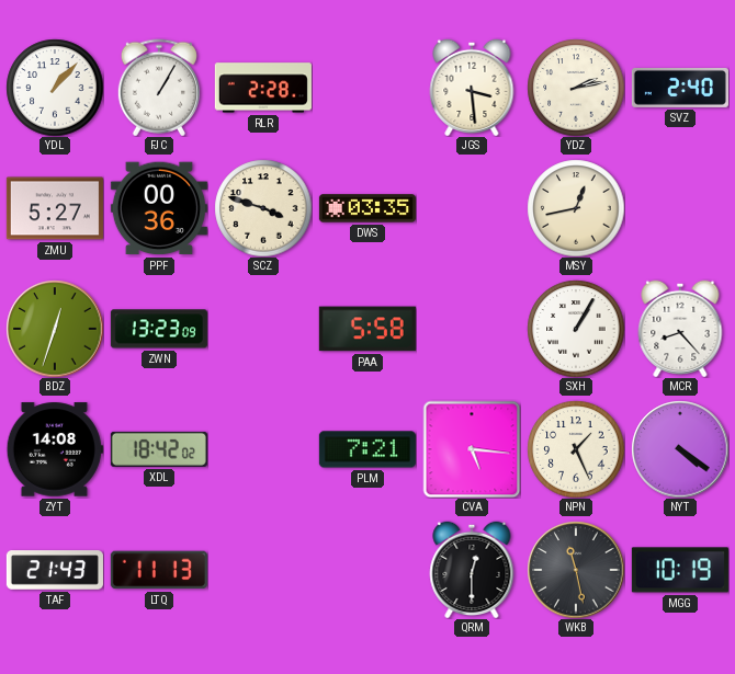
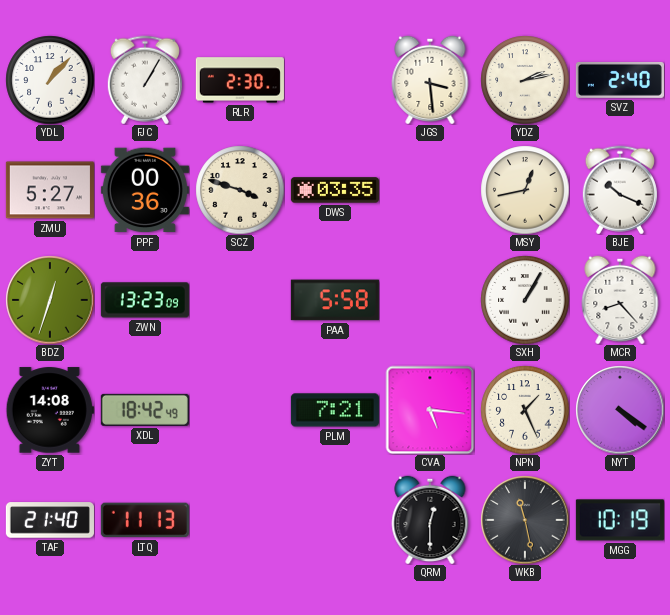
RLR: 2:28 -> 2:30 (240, 80)
BJE: none -> 10:19 (620, 190)
XDL: 18:42:02 -> 18:42:49 (145, 410)
TAF: 21:43 -> 21:40 (50, 520)
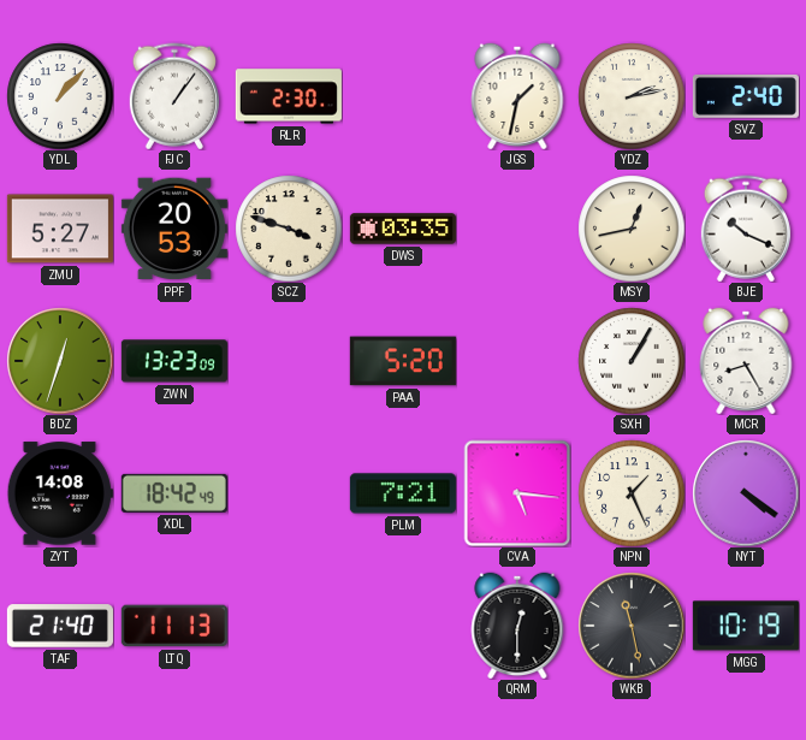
FJC: 1:05 -> 1:06 (174, 96)
JGS: 3:29 -> 1:32 (517, 96)
PPF: 00:36 -> 20:53 (174, 229)
PAA: 5:58 -> 5:20 (403, 361)
MCR: 8:23 -> 8:25 (746, 361)
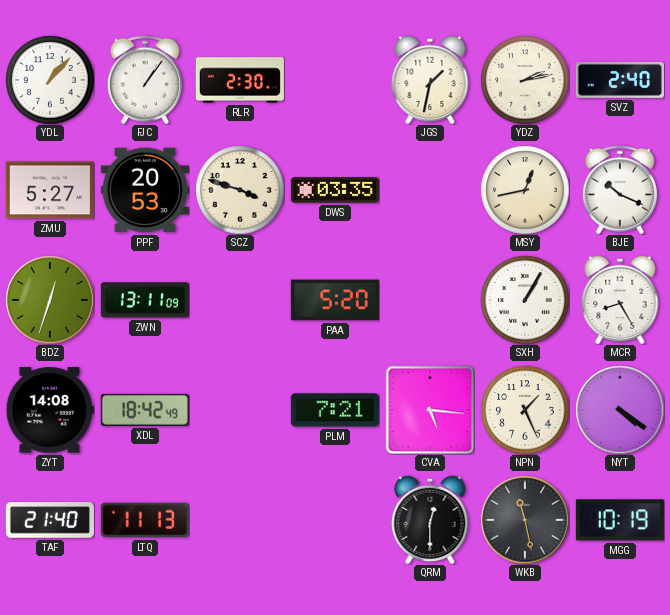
ZWN: 13:23 -> 13:11 (145, 300)
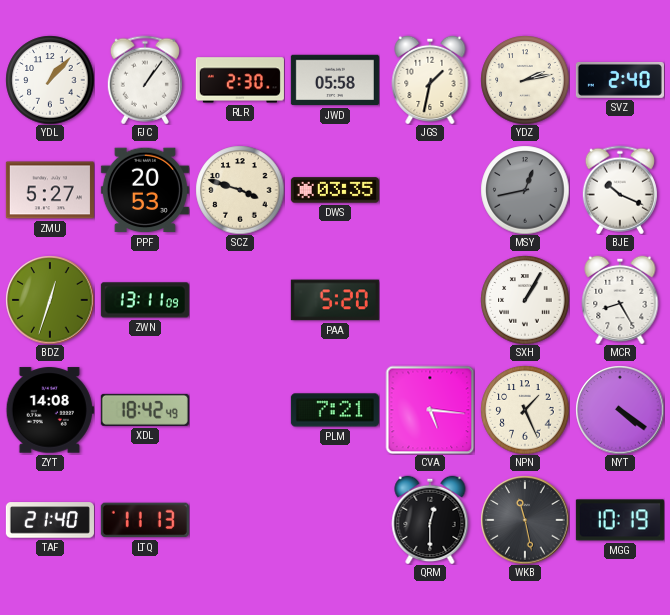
JWD: none -> 05:58 (335, 80)
MSY dial: cream -> grey (525, 190)
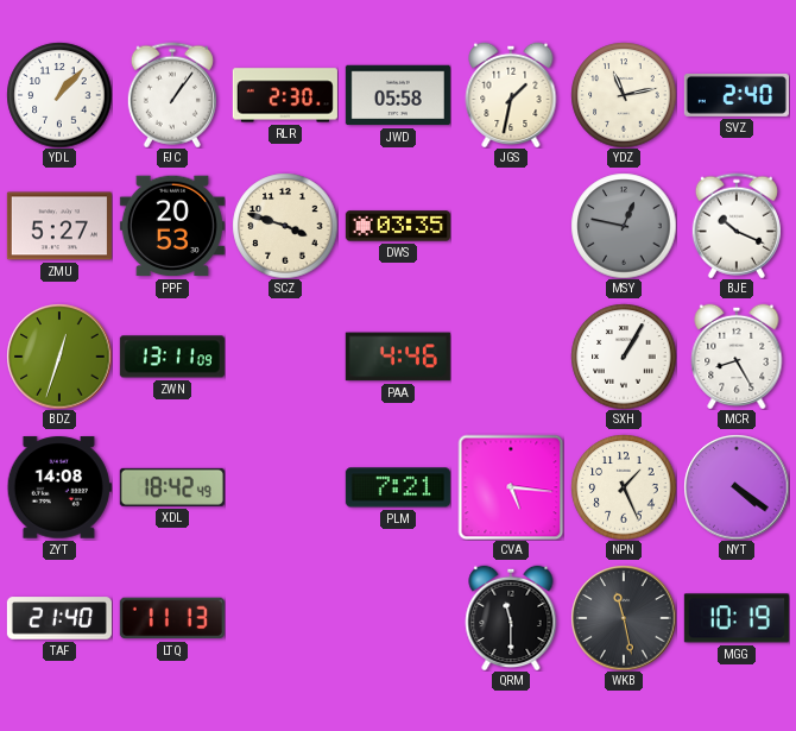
YDZ: 2:13 -> 11:13 (624, 95)
MSY: 12:43 -> 12:47 (624, 226)
PAA: 5:20 -> 4:46 (398, 357)
QRM: 12:30 -> 11:30 (511, 618)
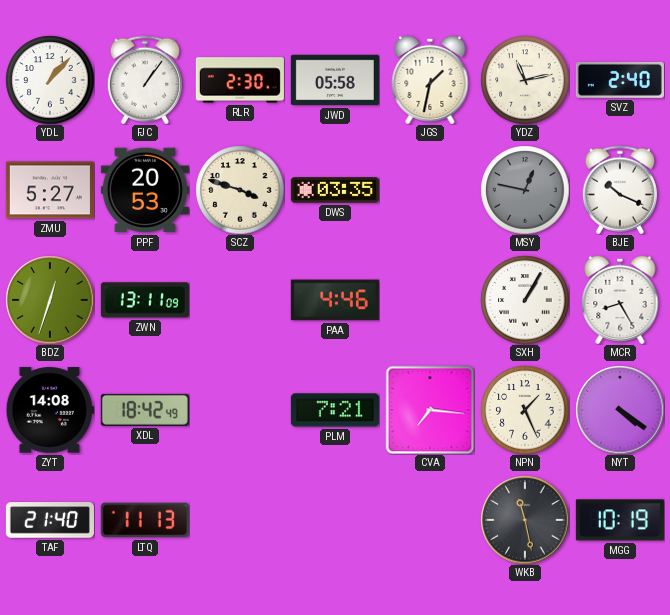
CVA: 5:16 -> 7:16 (430, 410)
QRM: 11:30 -> none (511, 618)
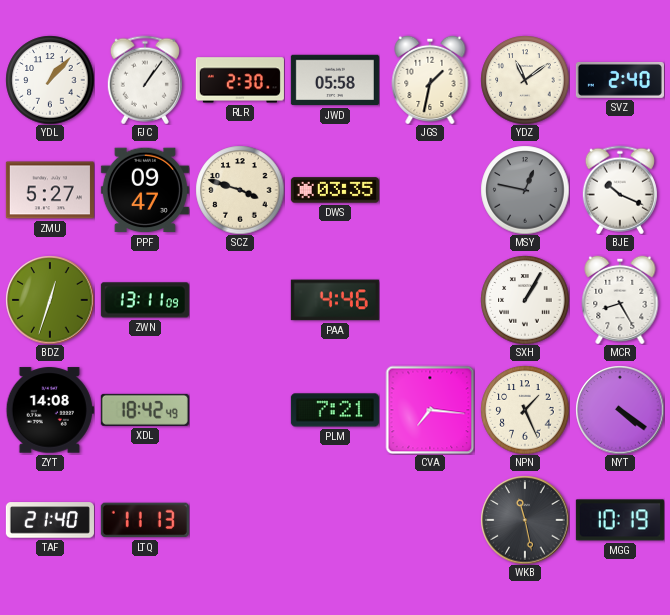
YDZ: 11:13 -> 11:09 (525, 80)
PPF: 20:53 -> 09:47 (145, 190)
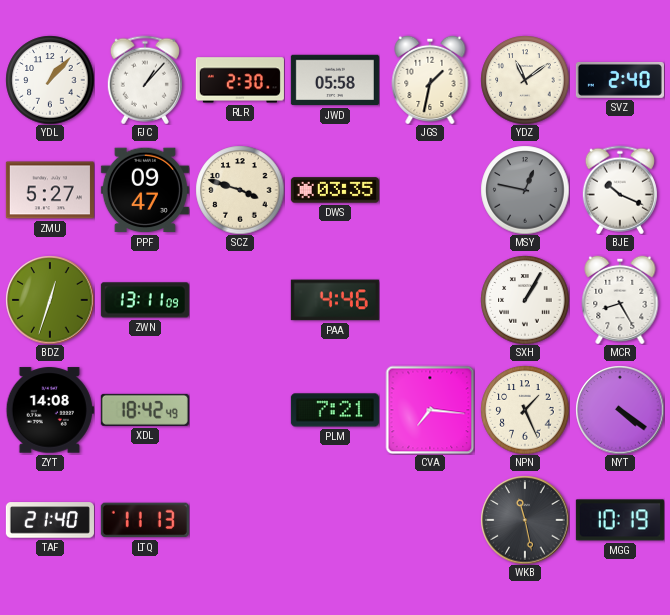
FJC: 1:06 -> 1:07 (145, 80)
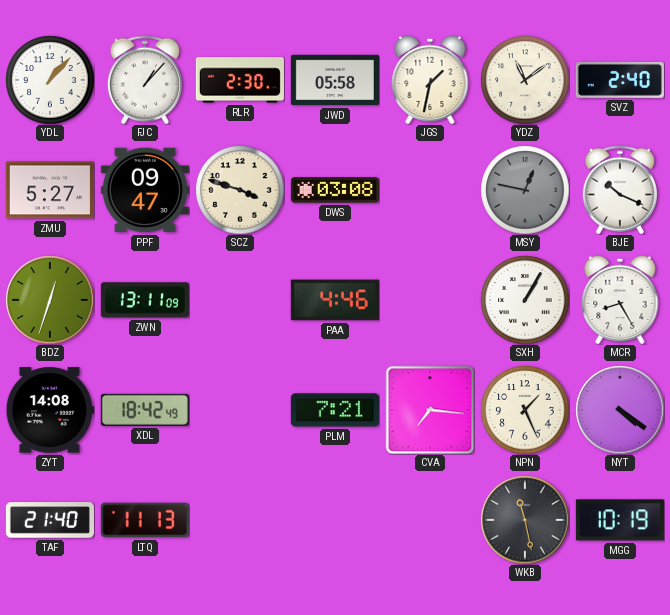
DWS: 03:35 -> 03:08 (335, 190)
